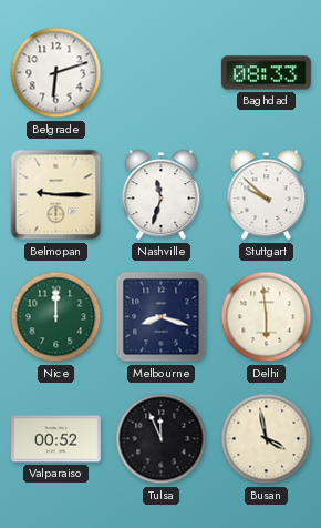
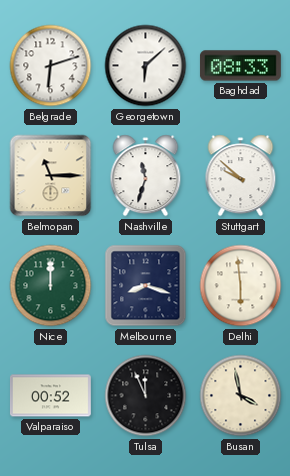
Georgetown: none -> 6:08 (146, 66)
Belmopan: 9:15 -> 11:15 (51, 176)
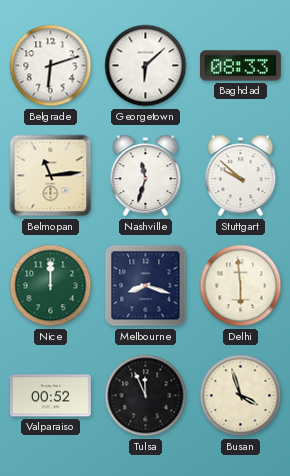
Belmopan: 11:15 -> 11:14 (51, 176)
Busan: 3:58 -> 3:57 (241, 396)
